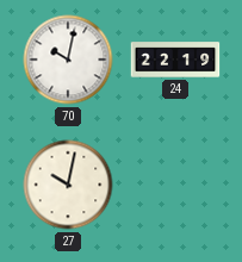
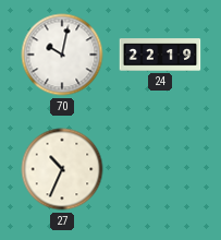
27: 10:02 -> 10:34 (62, 169)
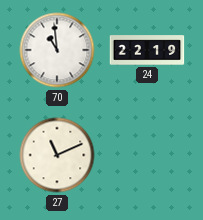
70: 10:02 -> 10:59 (57, 50)
27: 10:34 -> 11:11 (57, 155)
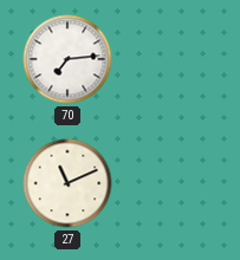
70: 10:59 -> 7:14 (67, 59)
24: 22:19 -> none (147, 50)
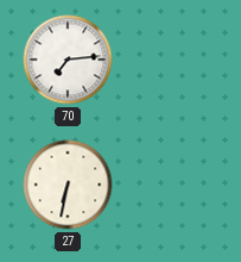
27: 11:11 -> 6:32 (68, 185)
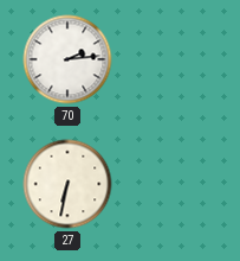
70: 7:14 -> 2:14 (67, 59)
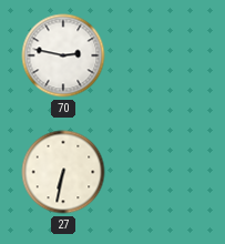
70: 2:14 -> 2:47 (63, 55)
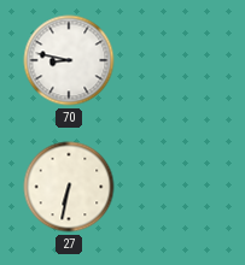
70: 2:47 -> 8:47 (69, 60)
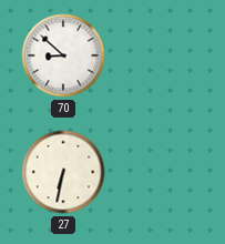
70: 8:47 -> 8:52 (63, 55)
